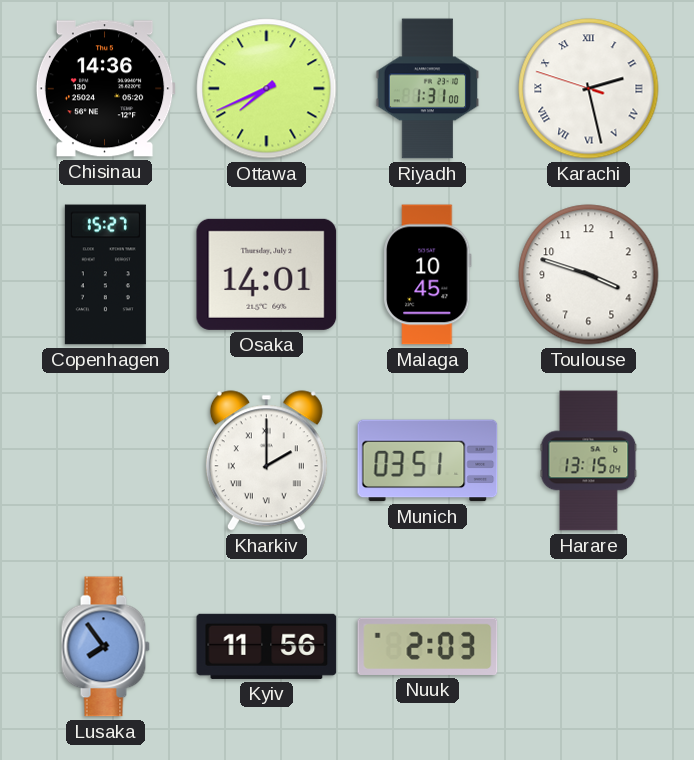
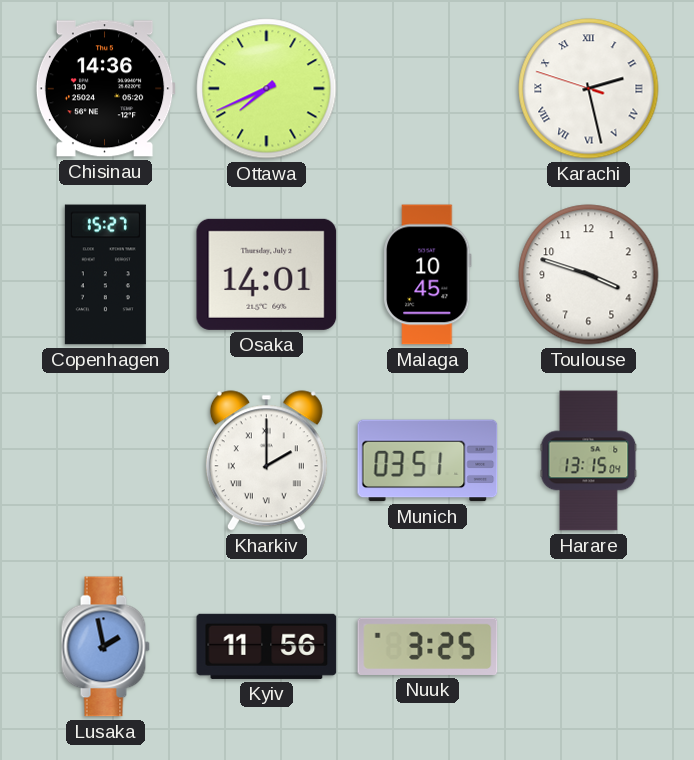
Riyadh: 1:31 -> none (428, 89)
Lusaka: 7:54 -> 1:58 (105, 647)
Nuuk: 2:03 -> 3:25 (428, 646)
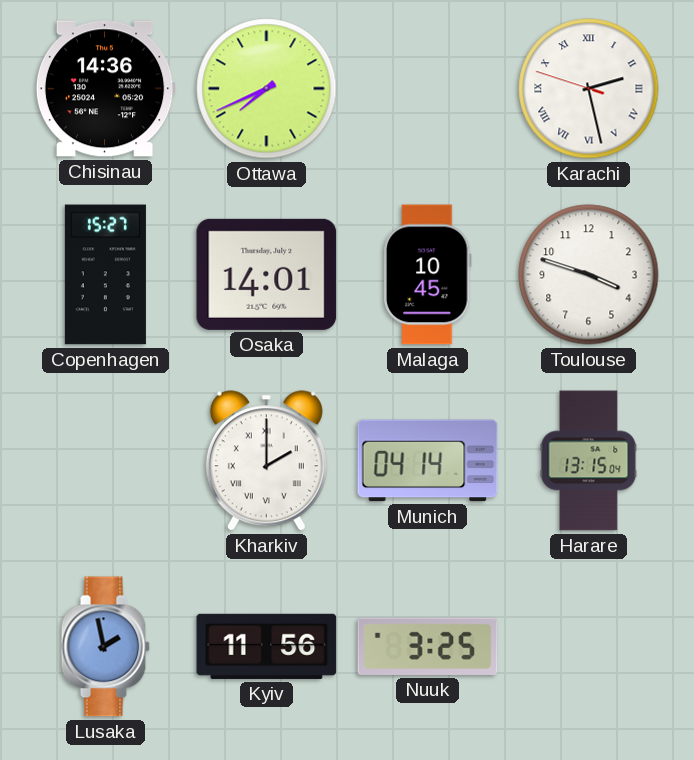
Munich: 03:51 -> 04:14 (428, 461)
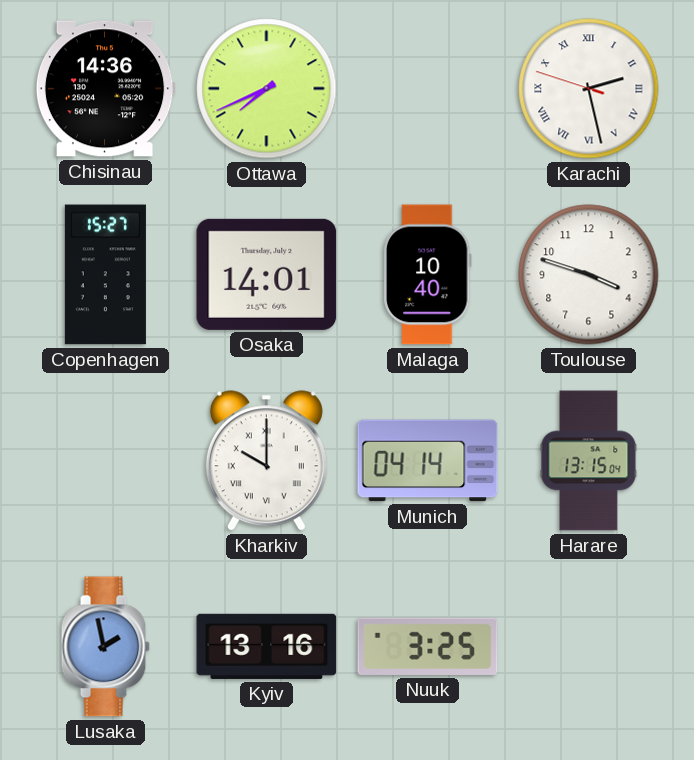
Malaga: 10:45 -> 10:40 (428, 275)
Kharkiv: 2:00 -> 10:00 (266, 461)
Kyiv: 11:56 -> 13:16 (267, 646)
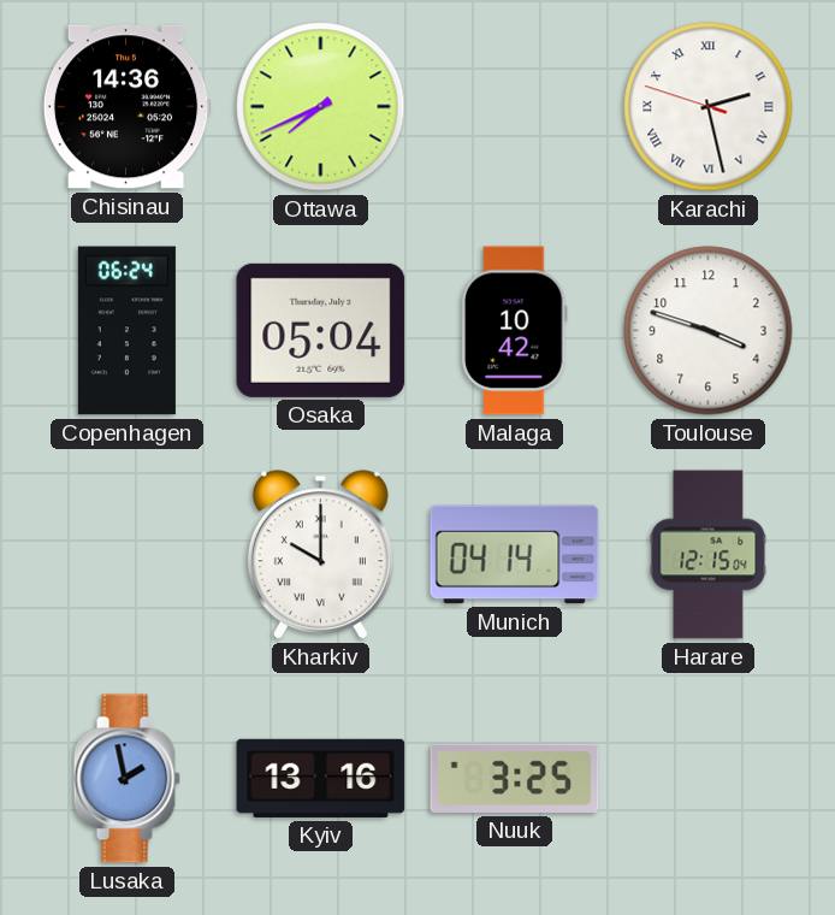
Copenhagen: 15:27 -> 06:24 (126, 331)
Osaka: 14:01 -> 05:04 (321, 330)
Malaga: 10:40 -> 10:42 (515, 331)
Harare: 13:15 -> 12:15 (709, 555)
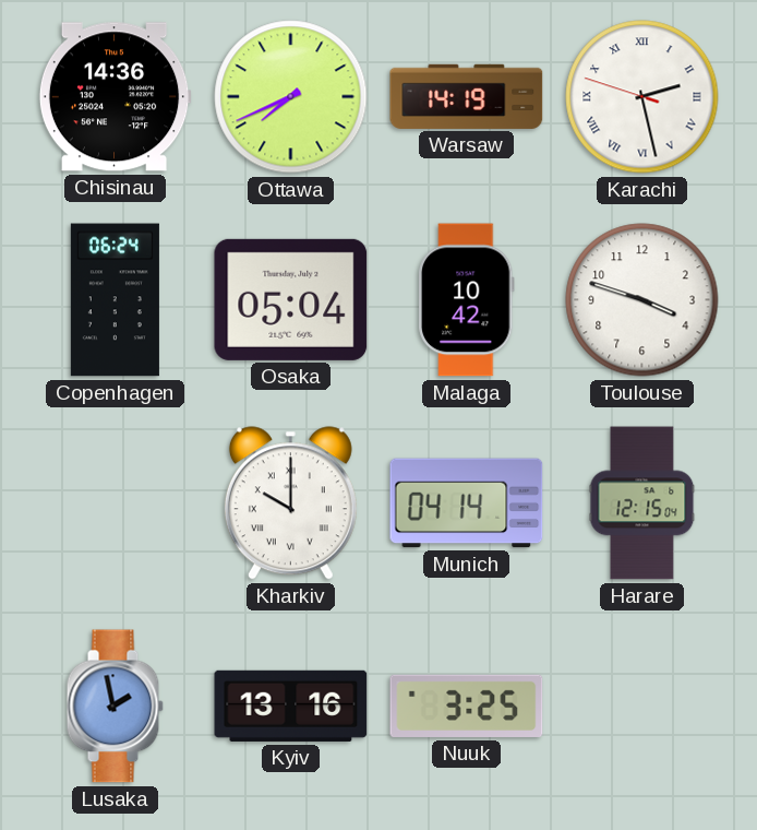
Warsaw: none -> 14:19 (467, 96)
